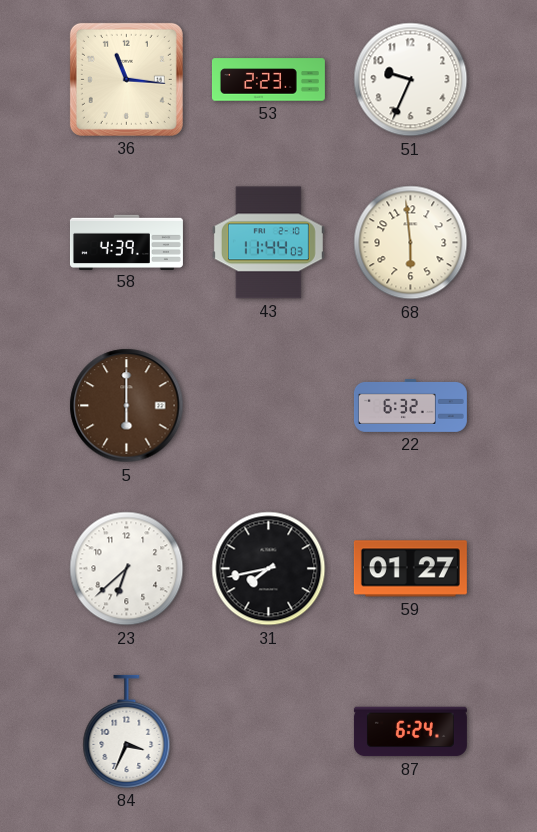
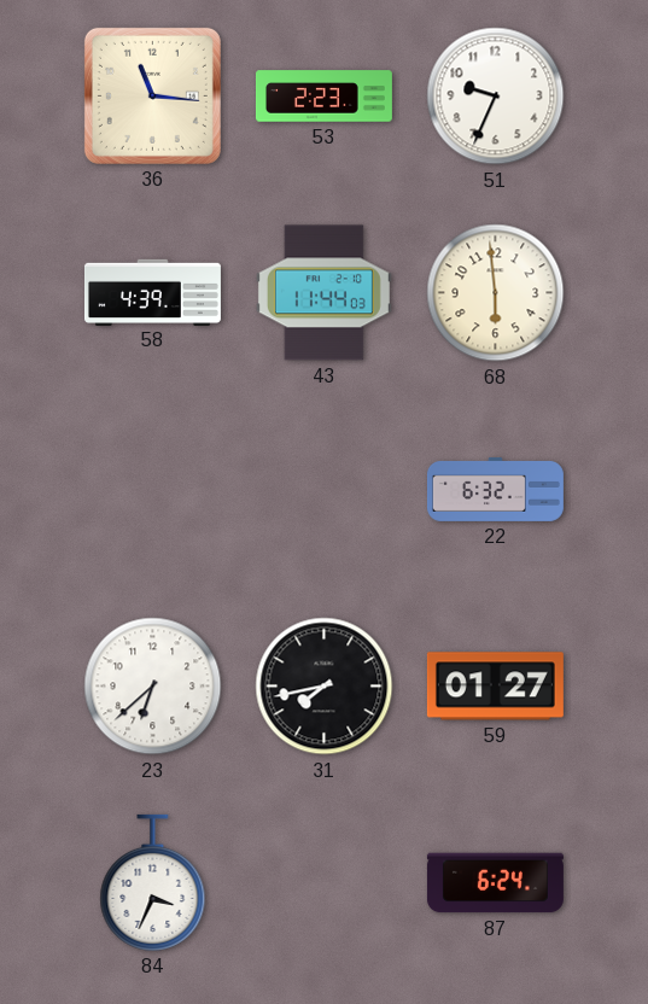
5: 6:00 -> none (127, 406)
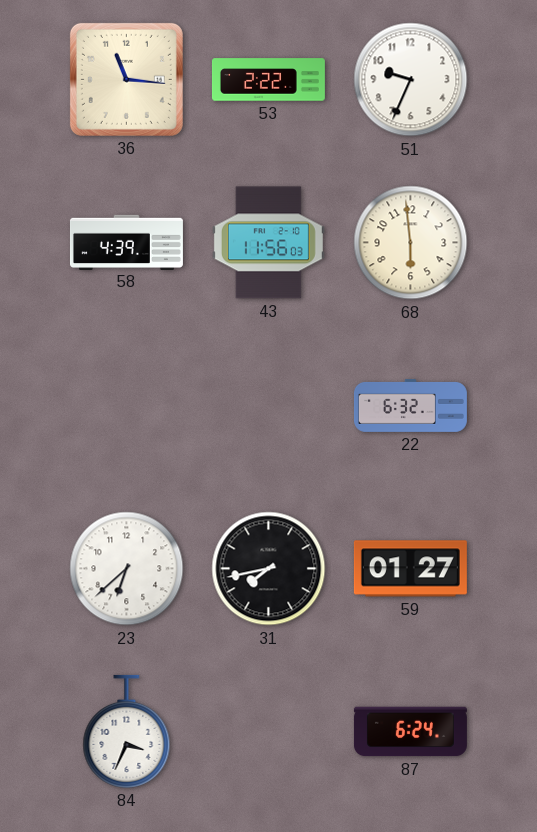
53: 2:23 -> 2:22 (268, 80)
43: 11:44 -> 11:56 (268, 243)
